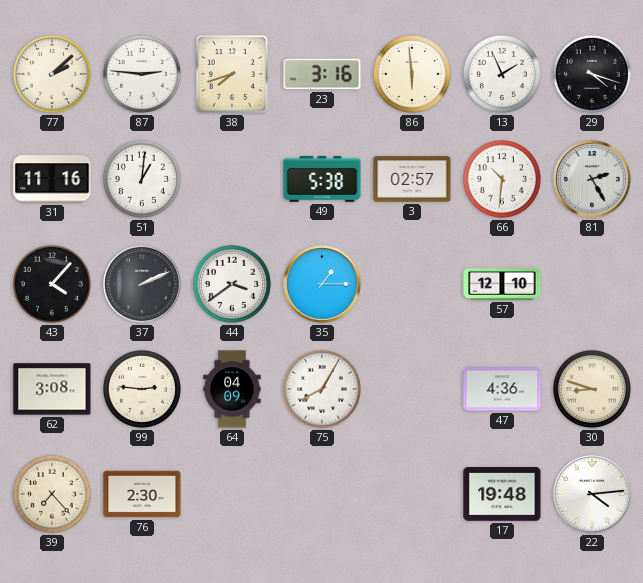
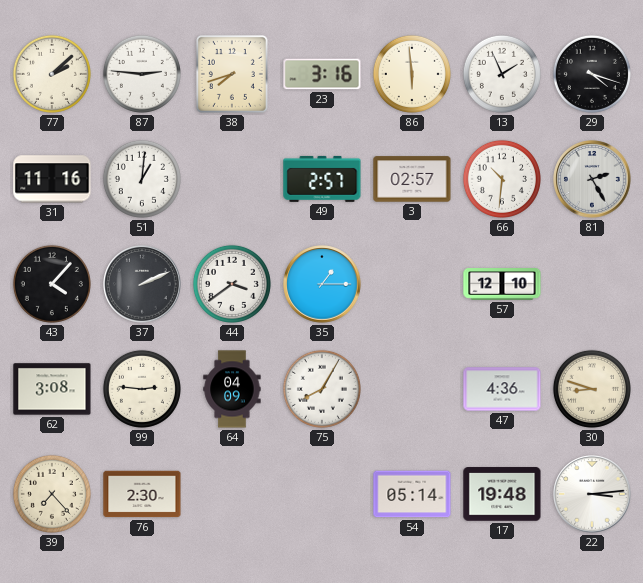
49: 5:38 -> 2:57 (322, 179)
54: none -> 05:14 (412, 494)
22: 4:14 -> 3:14 (592, 494)
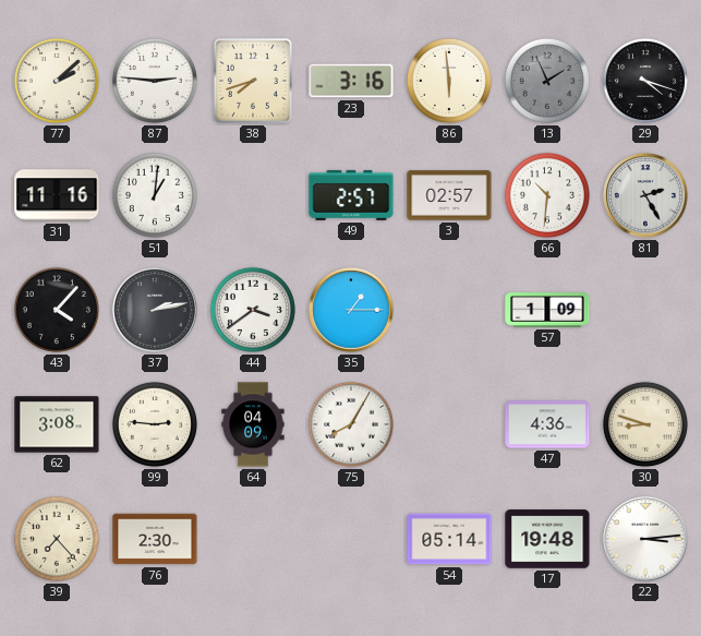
13 dial: white -> grey (547, 81)
37: 2:11 -> 2:13 (155, 310)
57: 12:10 -> 1:09 (547, 311)
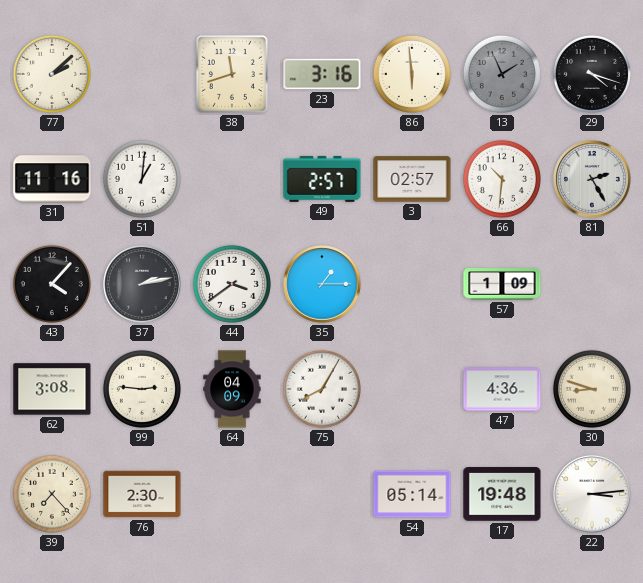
87: 2:46 -> none (155, 81)
38: 7:42 -> 11:42 (232, 74)
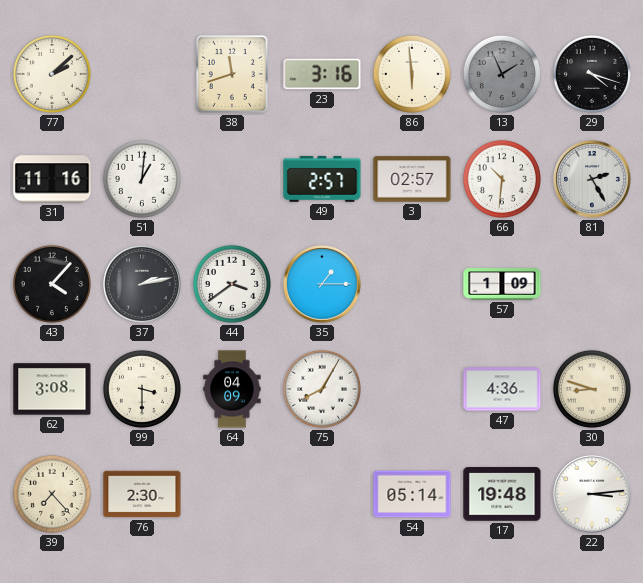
99: 2:46 -> 3:30 (142, 389)
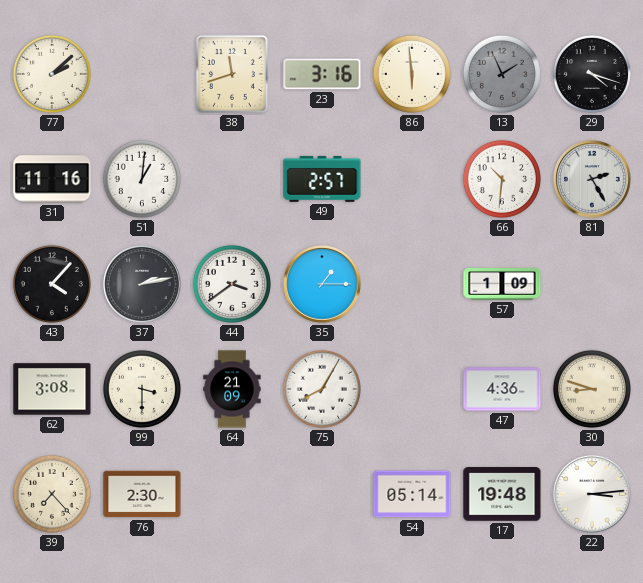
3: 02:57 -> none (412, 179)
64: 04:09 -> 21:09 (232, 389)
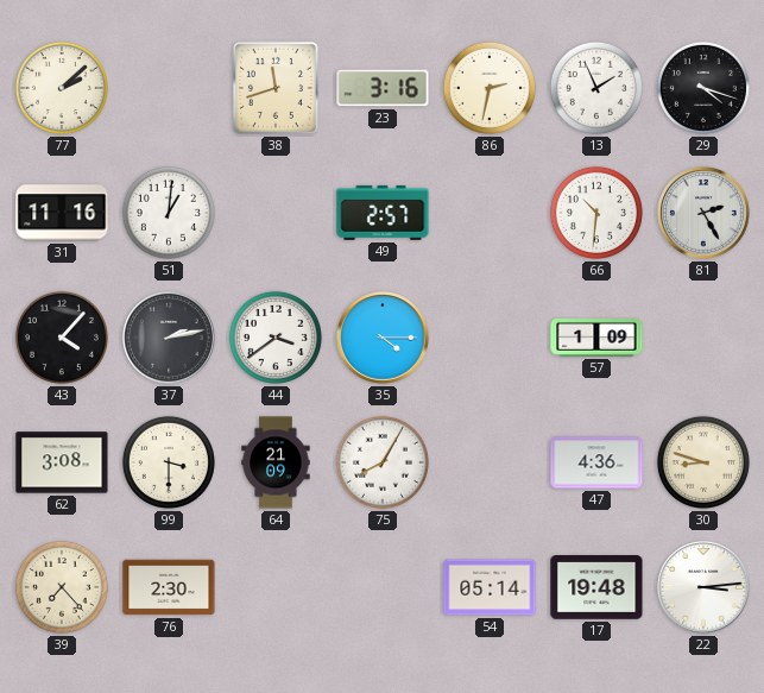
86: 5:59 -> 2:32 (490, 88)
13 dial: grey -> white (596, 88)
35: 1:15 -> 4:15 (383, 338)
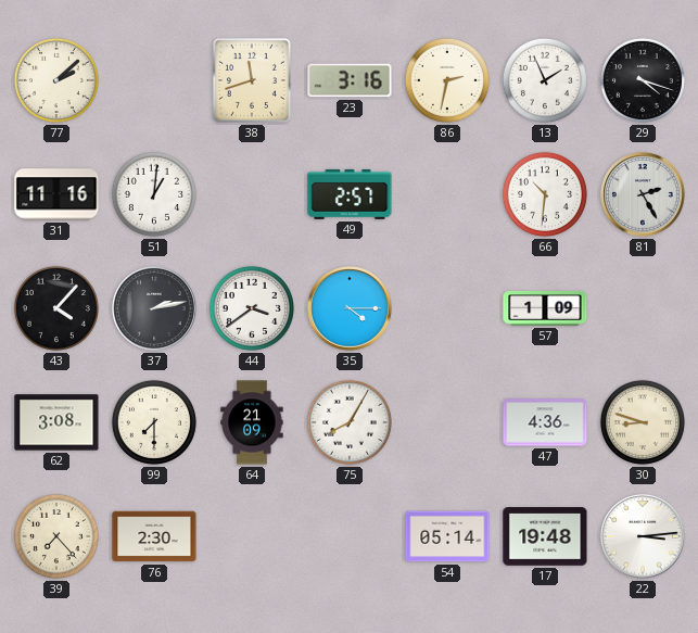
99: 3:30 -> 7:30 (154, 422)
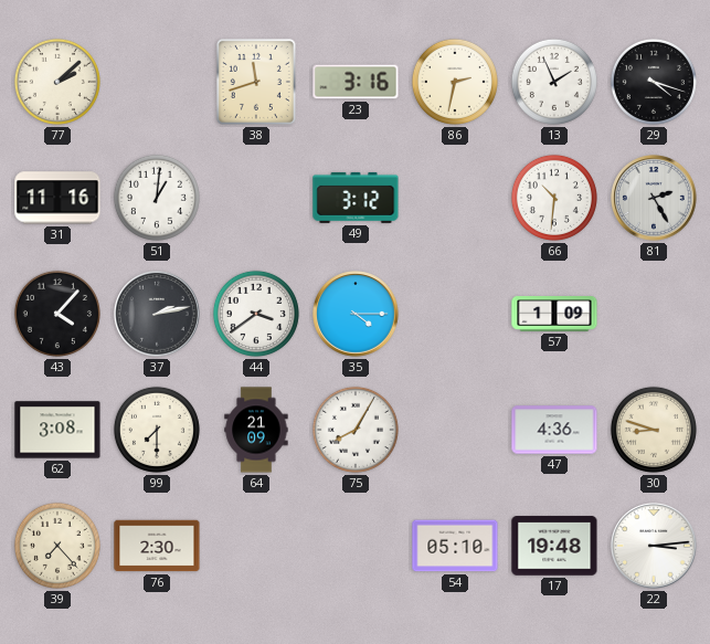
49: 2:57 -> 3:12 (356, 198)
54: 05:14 -> 05:10 (455, 546)
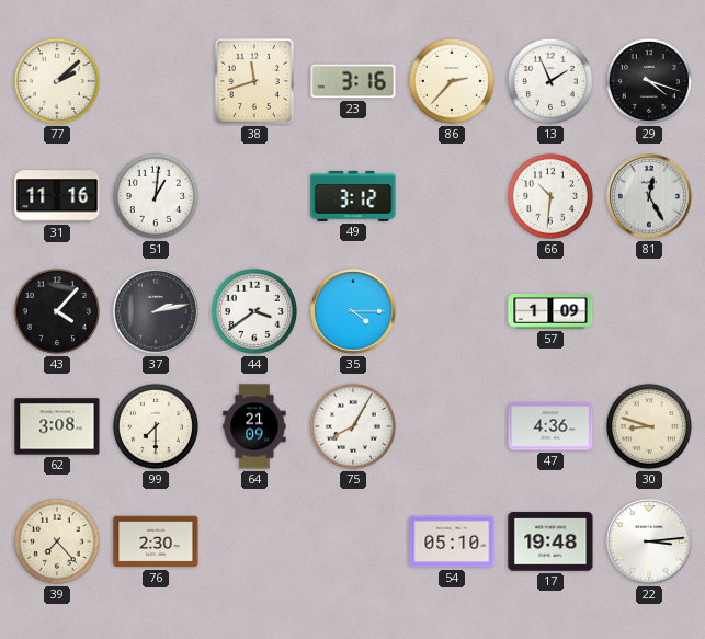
86: 2:32 -> 2:37 (452, 81)
81: 2:25 -> 12:25 (649, 196)
